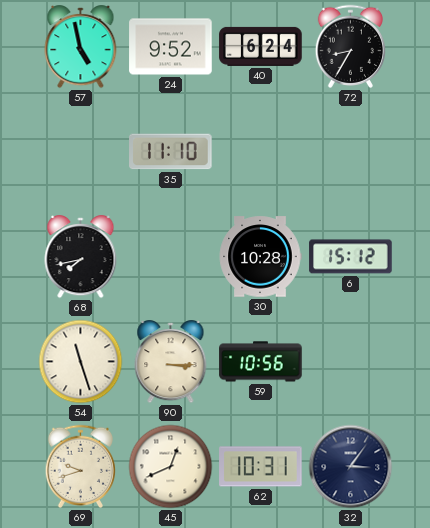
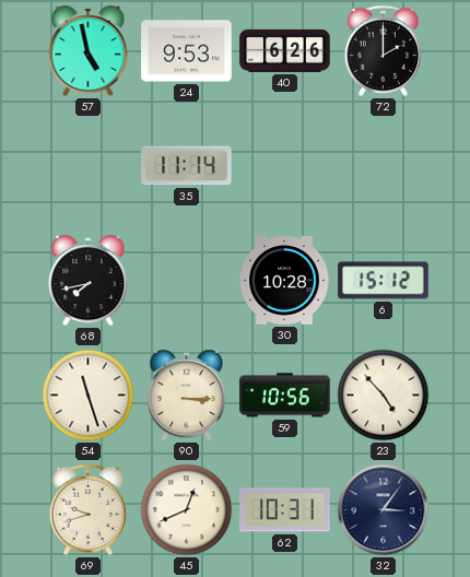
24: 9:52 -> 9:53 (187, 51)
40: 6:24 -> 6:26 (285, 50)
72: 8:35 -> 2:00 (383, 50)
35: 11:10 -> 11:14 (187, 166)
23: none -> 4:53 (384, 396)
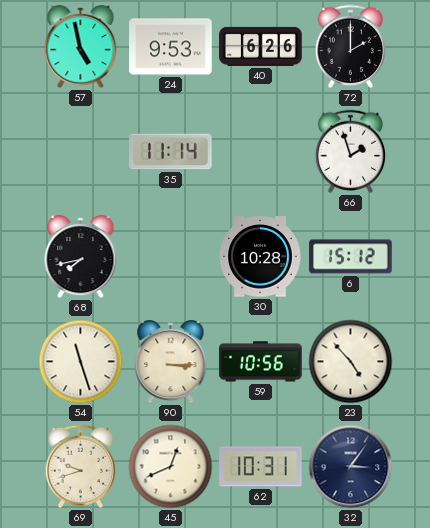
66: none -> 1:57 (350, 151)
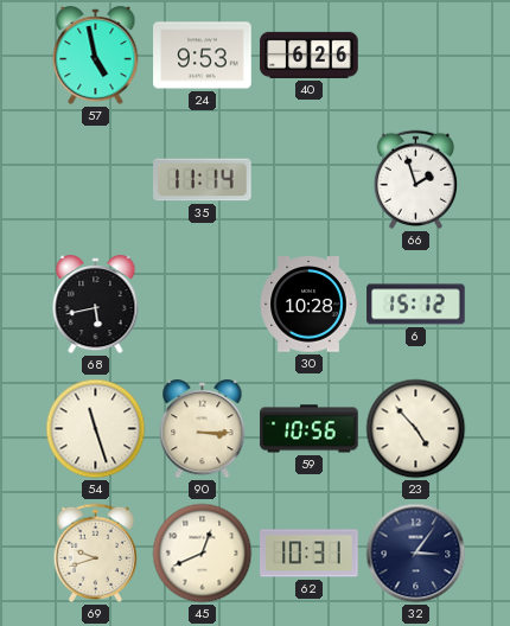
72: 2:00 -> none (350, 46)
68: 7:43 -> 5:43 (96, 305)
